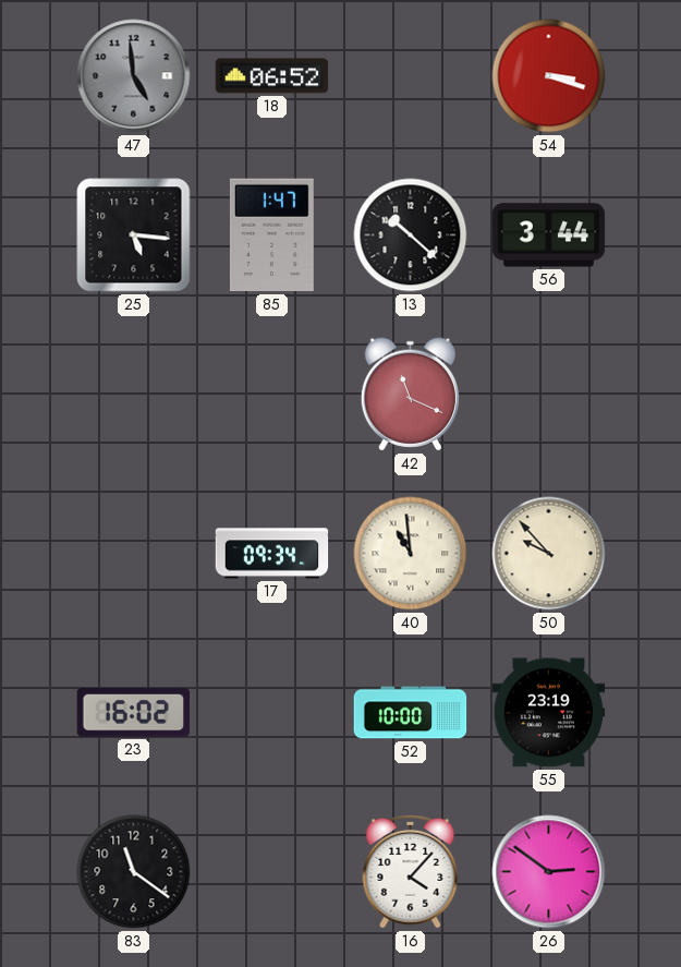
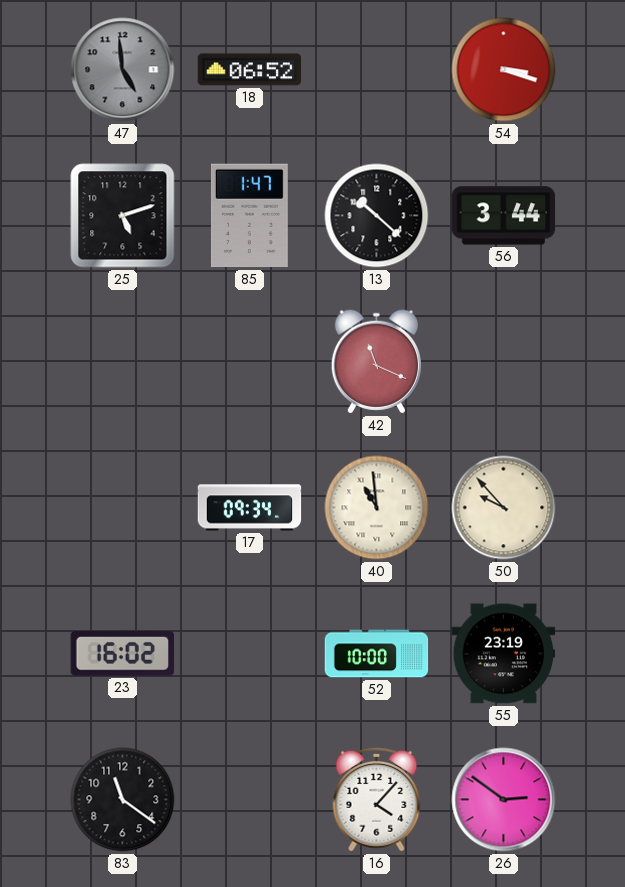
25: 5:16 -> 5:12 (123, 216)
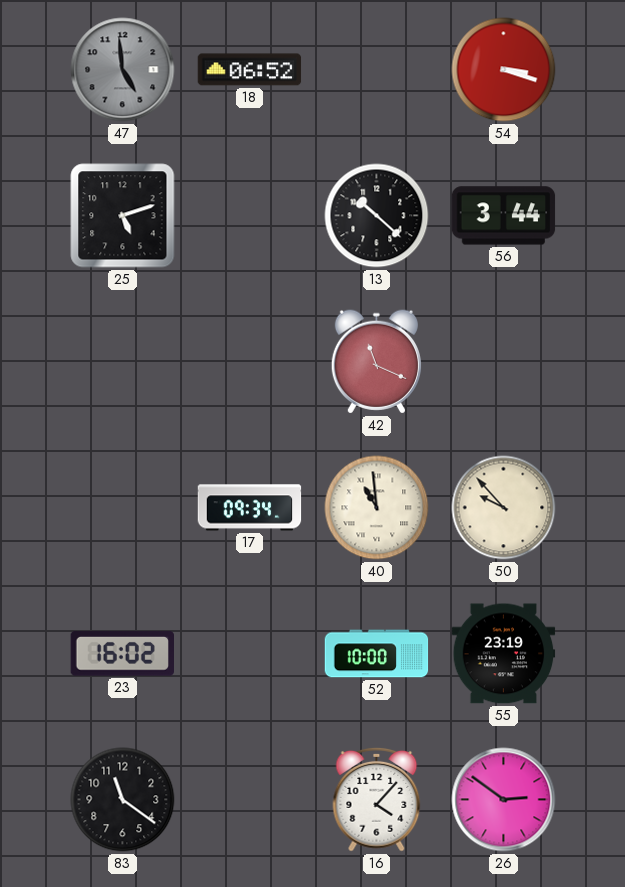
85: 1:47 -> none (249, 216)
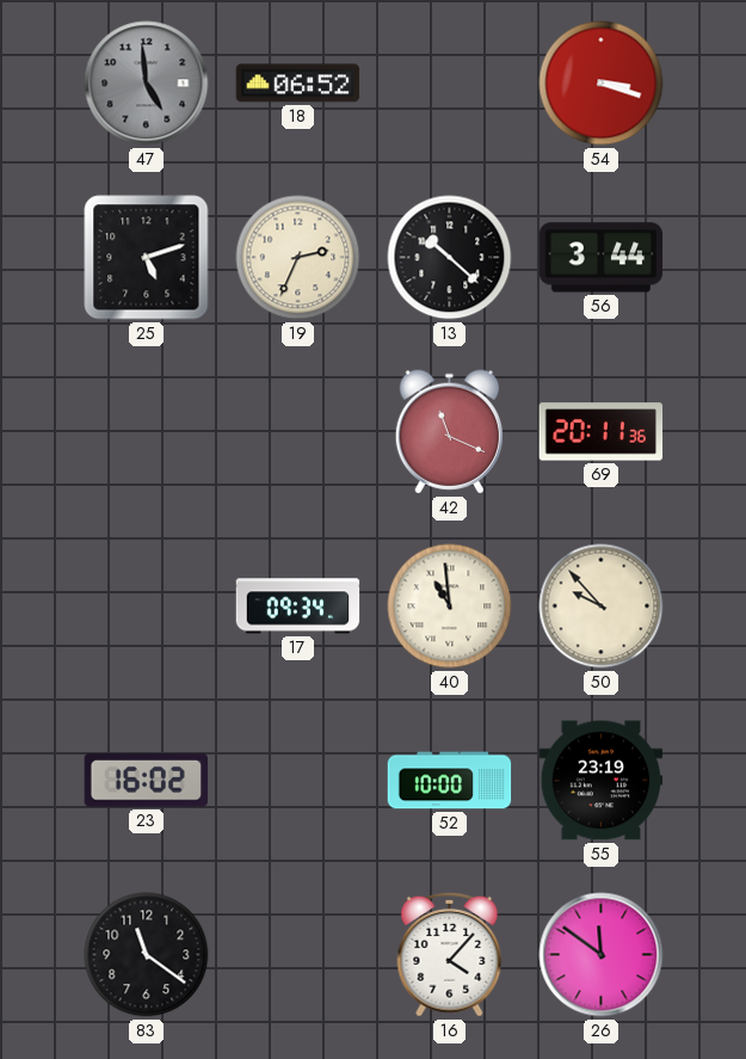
19: none -> 2:34 (298, 258)
69: none -> 20:11 (602, 432)
26: 2:51 -> 11:51 (602, 955)
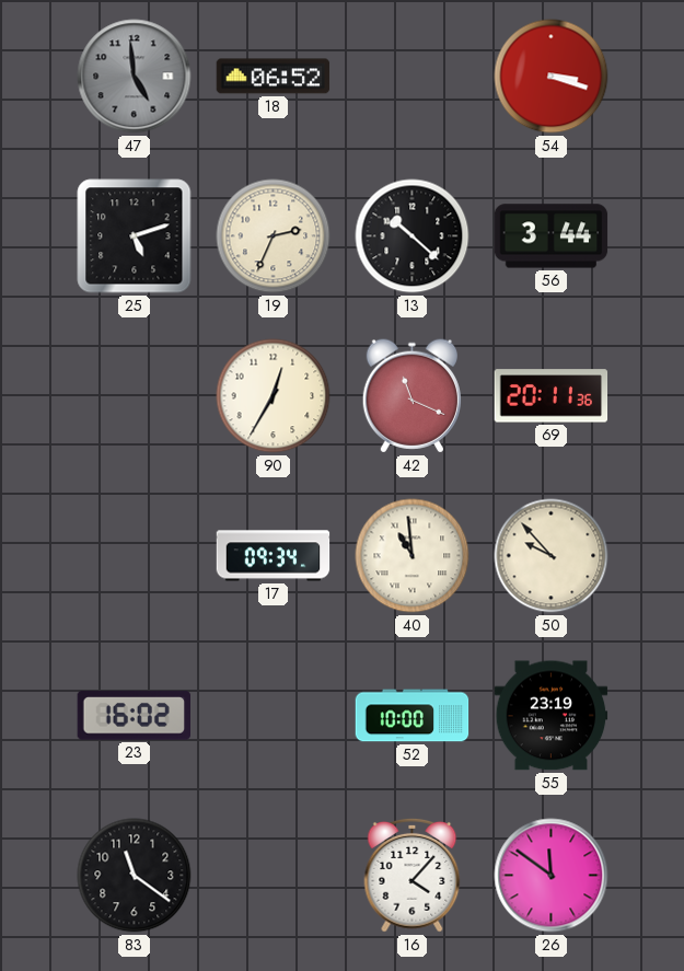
90: none -> 12:35 (274, 396)
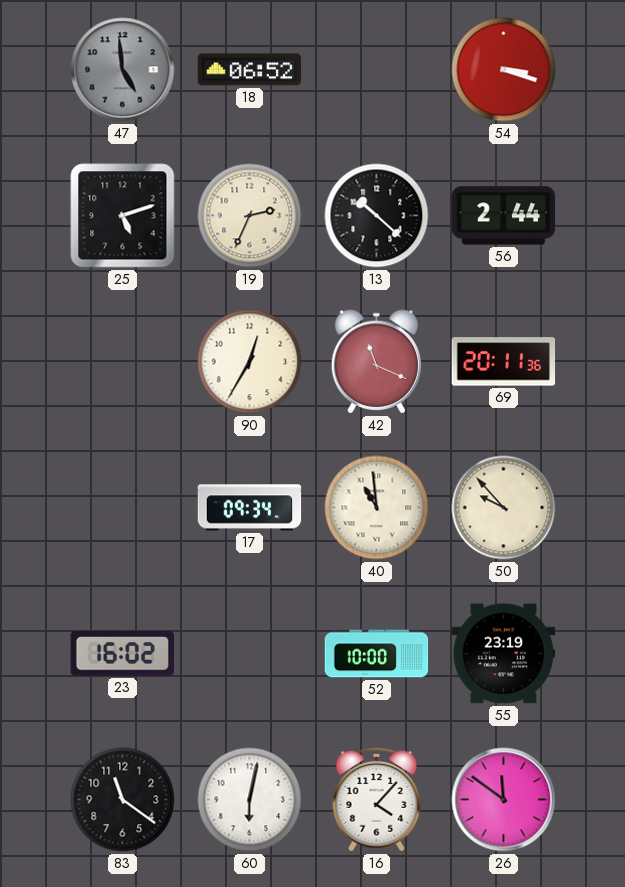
56: 3:44 -> 2:44 (504, 216)
60: none -> 6:02 (250, 800)
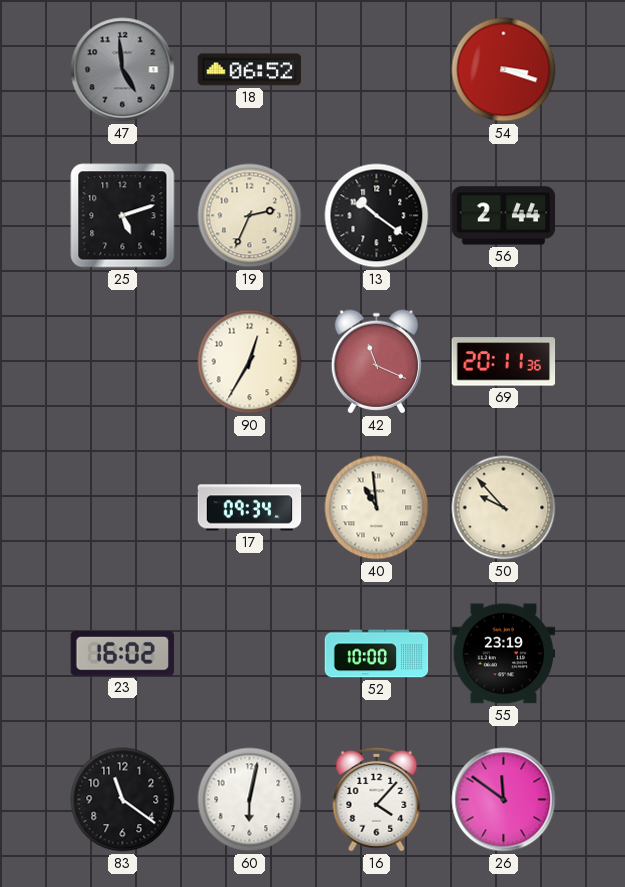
13: 10:22 -> 10:21 (377, 216)
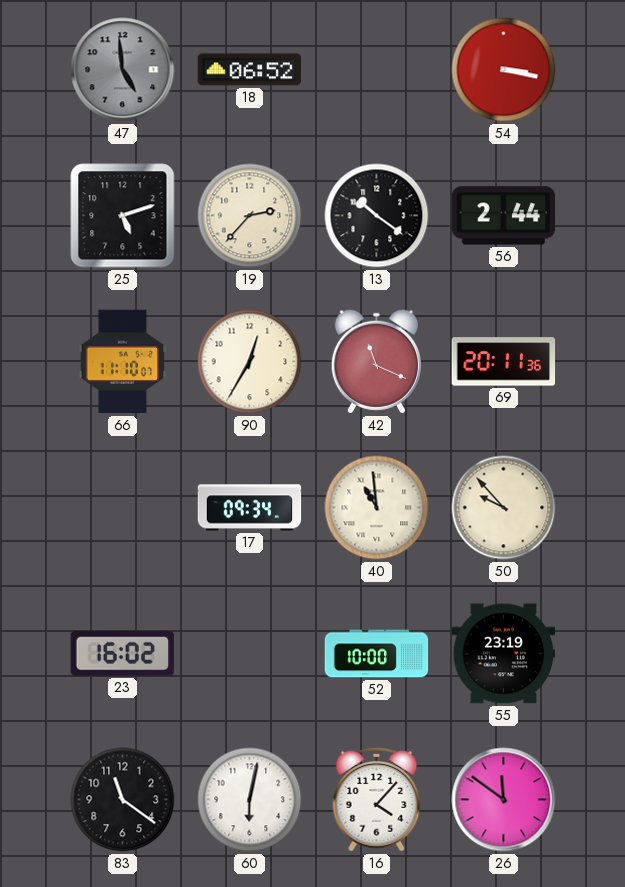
54: 3:18 -> 3:17 (504, 70)
19: 2:34 -> 2:37 (250, 216)
66: none -> 11:10 (123, 362)
